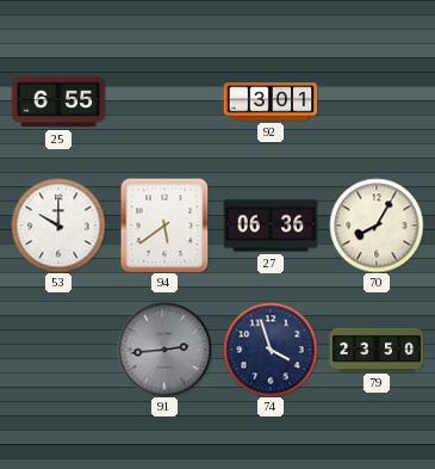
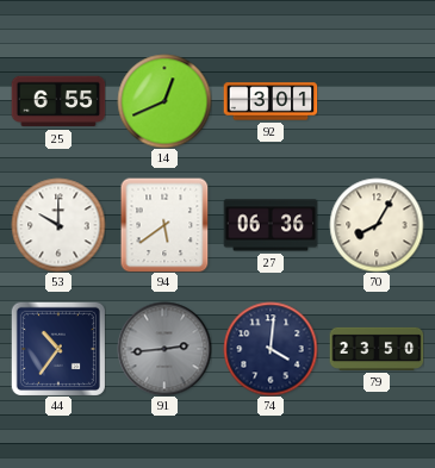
14: none -> 12:41 (164, 101)
44: none -> 10:36 (58, 349)
74: 3:57 -> 4:01 (271, 349)
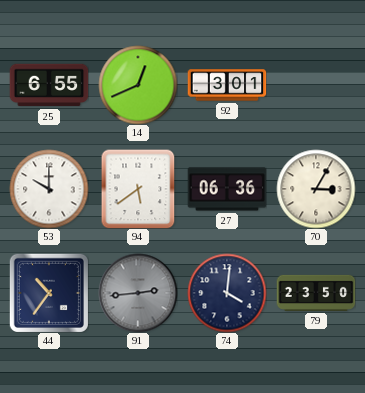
70: 8:05 -> 3:05 (316, 189)
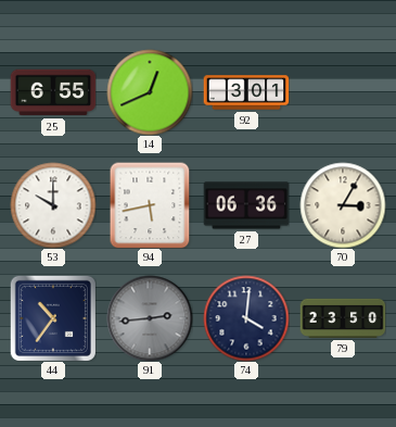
94: 5:39 -> 5:43 (150, 205)
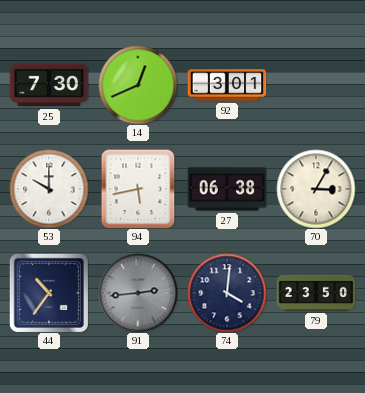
25: 6:55 -> 7:30 (49, 85)
27: 06:36 -> 06:38 (227, 189)
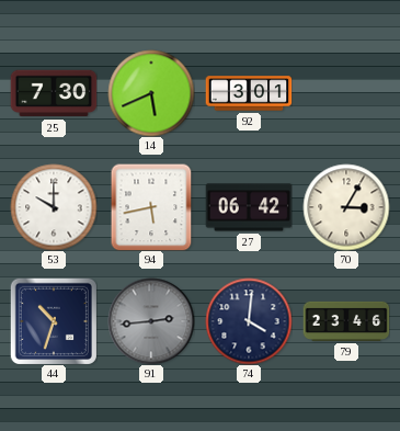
14: 12:41 -> 5:41 (151, 93)
27: 06:38 -> 06:42 (249, 207)
44: 10:36 -> 10:33 (54, 321)
79: 23:50 -> 23:46 (346, 321)
